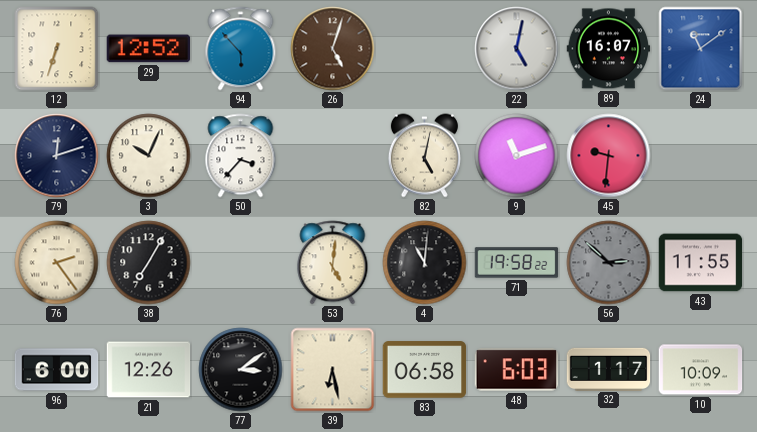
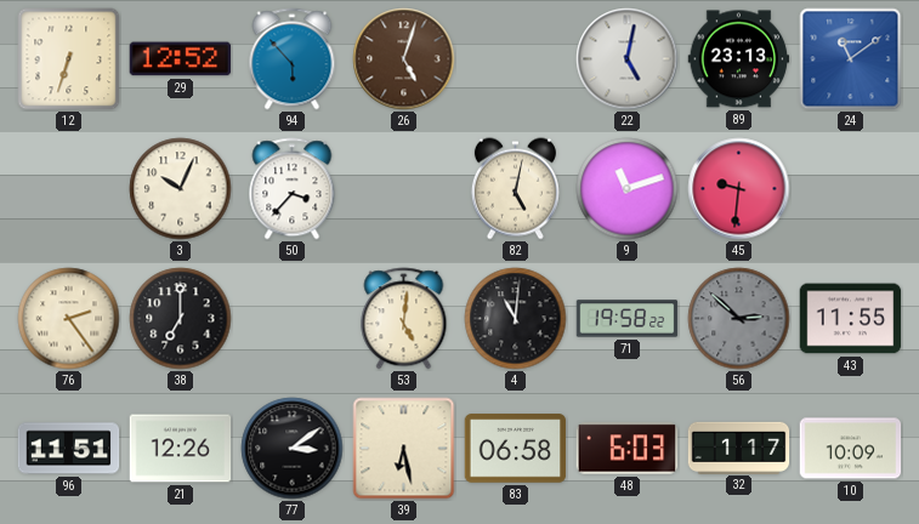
89: 16:07 -> 23:13 (739, 59)
79: 12:12 -> none (57, 156)
38: 7:05 -> 7:00 (181, 319)
96: 6:00 -> 11:51 (69, 449)
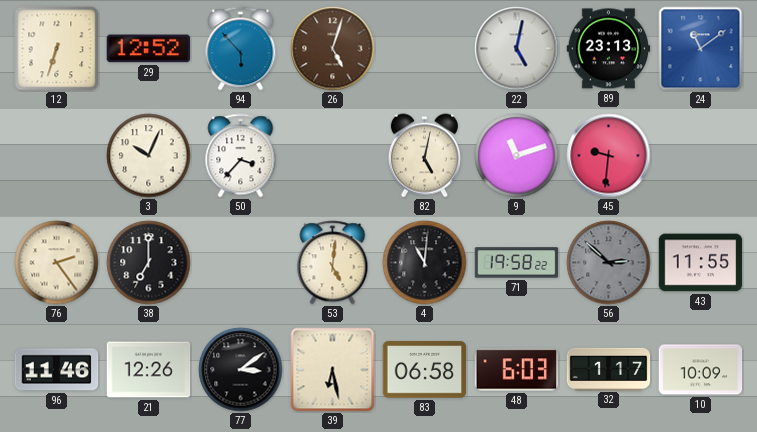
96: 11:51 -> 11:46 (57, 370)
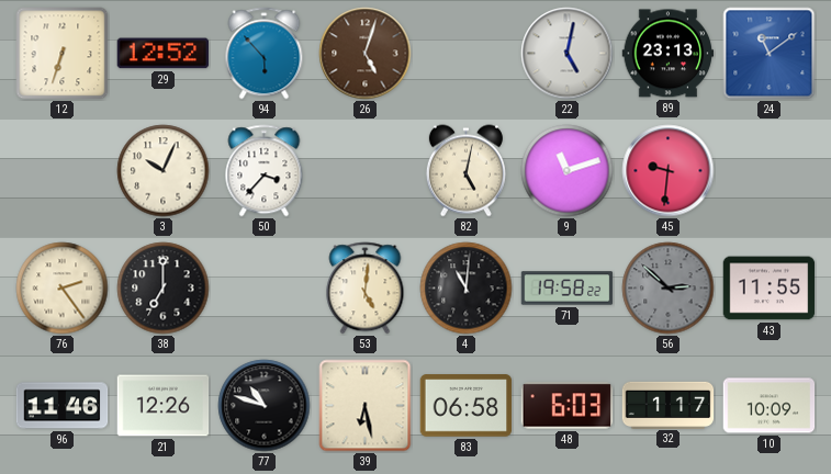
77: 3:09 -> 10:48 (265, 406)
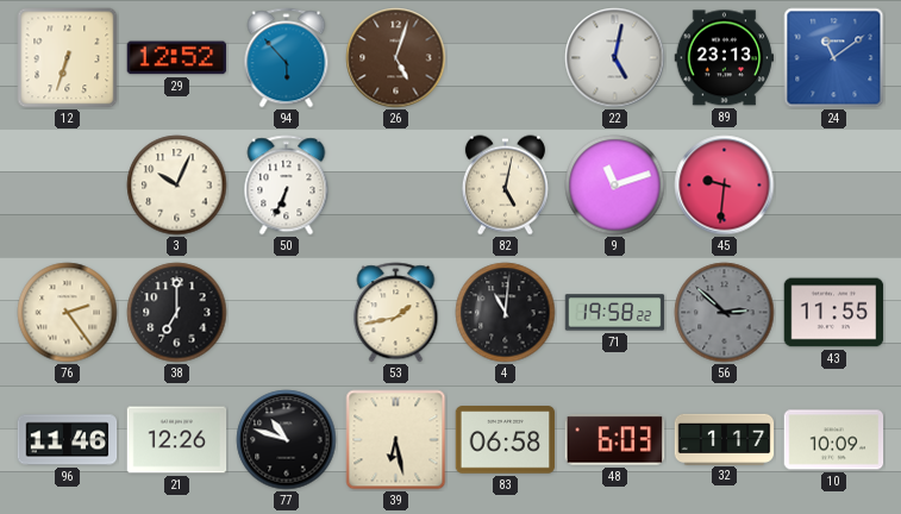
50: 3:37 -> 6:34 (287, 186)
53: 5:01 -> 1:43 (396, 313)
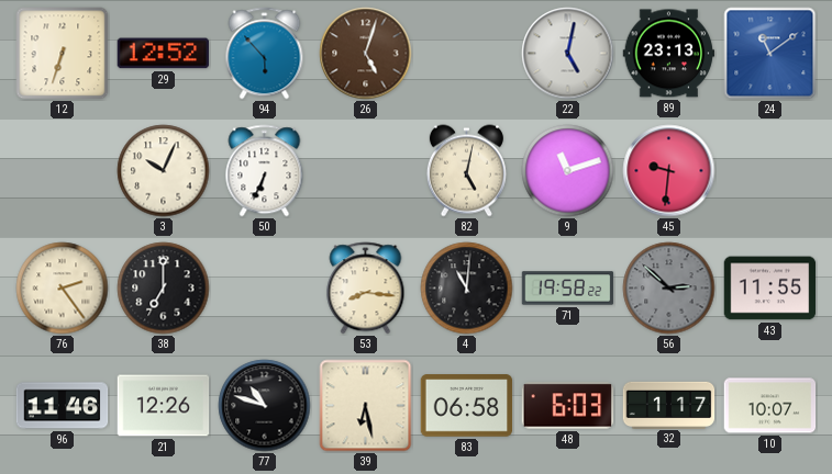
53: 1:43 -> 8:16 (366, 289)
10: 10:09 -> 10:07 (770, 406)
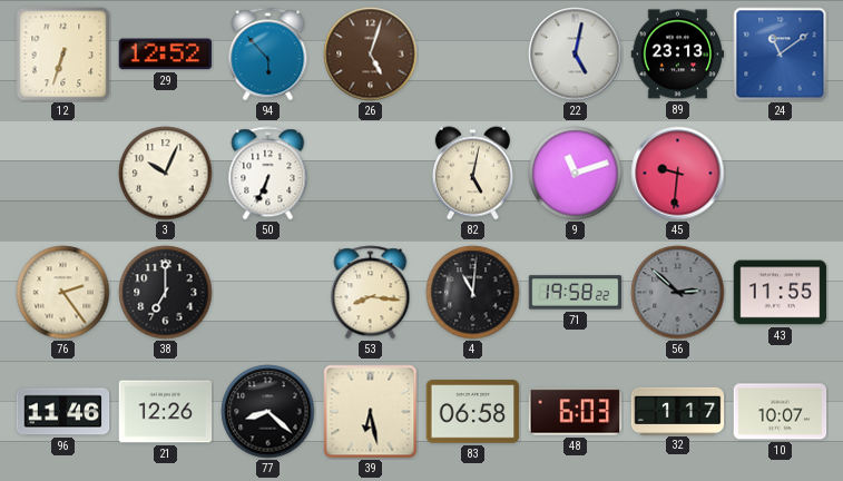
77: 10:48 -> 8:22 (268, 412)
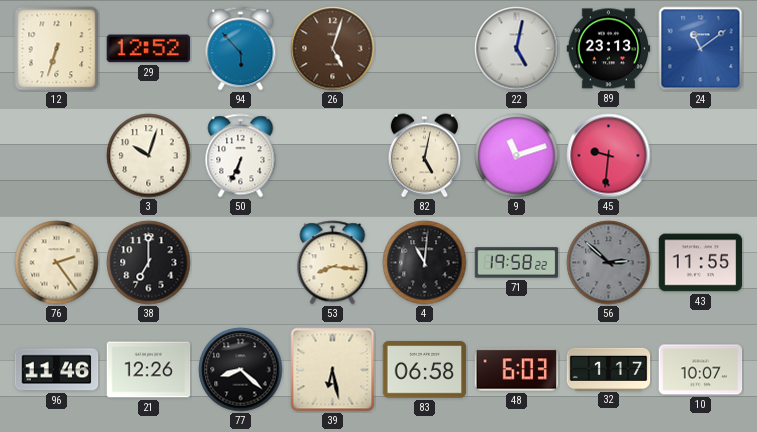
3: 10:04 -> 10:03 (149, 156)
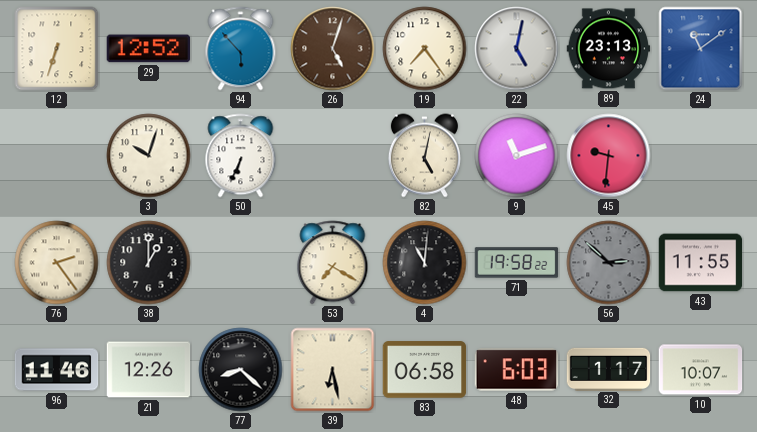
19: none -> 7:24 (425, 49)
38: 7:00 -> 1:00 (149, 263)
53: 8:16 -> 7:20 (333, 263)
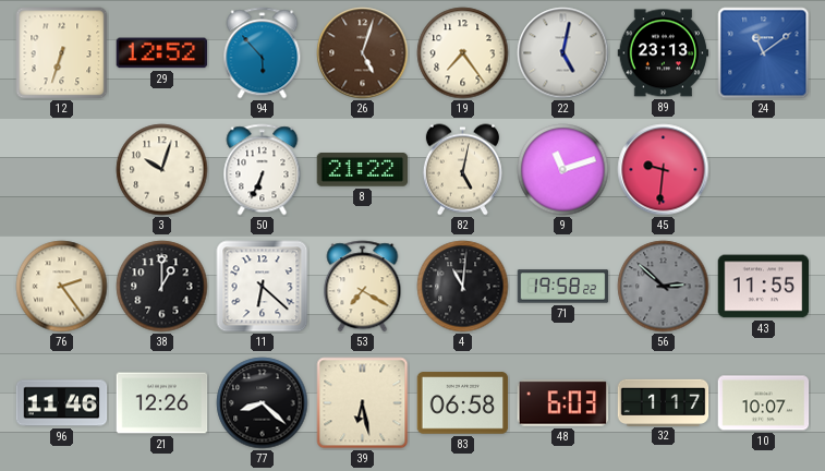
8: none -> 21:22 (363, 170)
11: none -> 6:22 (263, 287)
